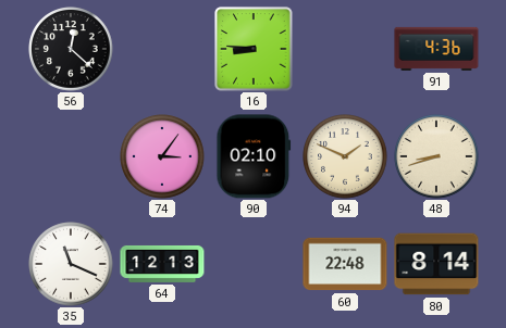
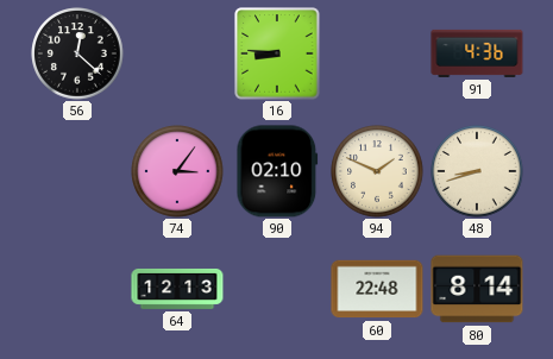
35: 11:19 -> none (71, 264)
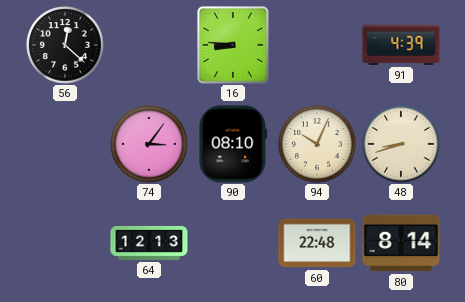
91: 4:36 -> 4:39 (401, 45)
90: 02:10 -> 08:10 (233, 144)
94: 1:49 -> 10:04 (317, 144)
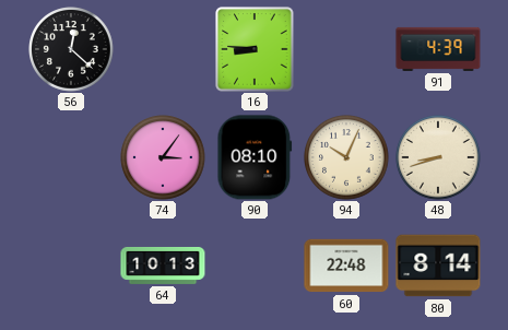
64: 12:13 -> 10:13 (163, 266)
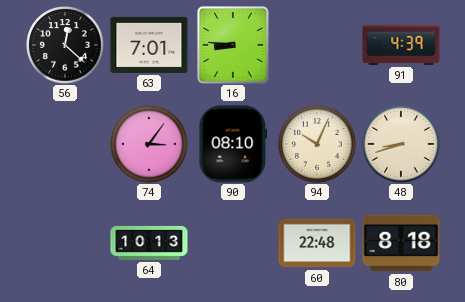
63: none -> 7:01 (149, 45)
80: 8:14 -> 8:18 (401, 243)
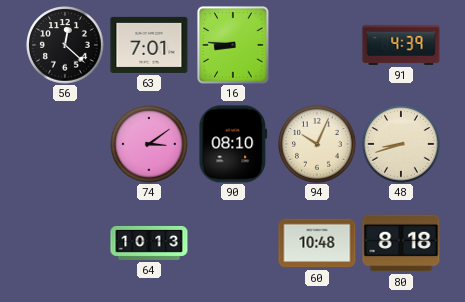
74: 3:06 -> 3:09 (149, 144)
60: 22:48 -> 10:48 (317, 243)
